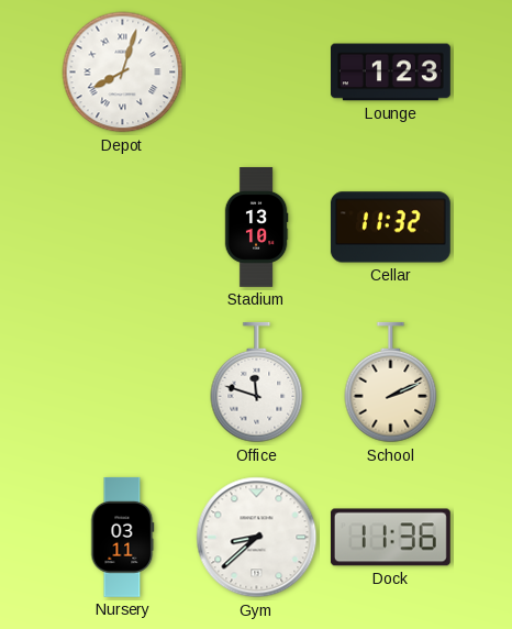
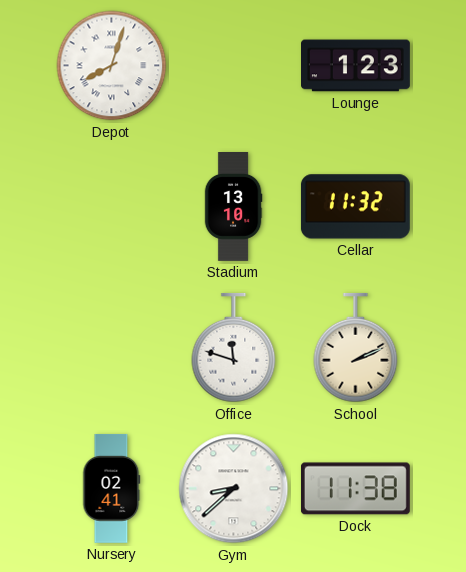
Nursery: 03:11 -> 02:41 (112, 488)
Dock: 11:36 -> 11:38 (355, 489)
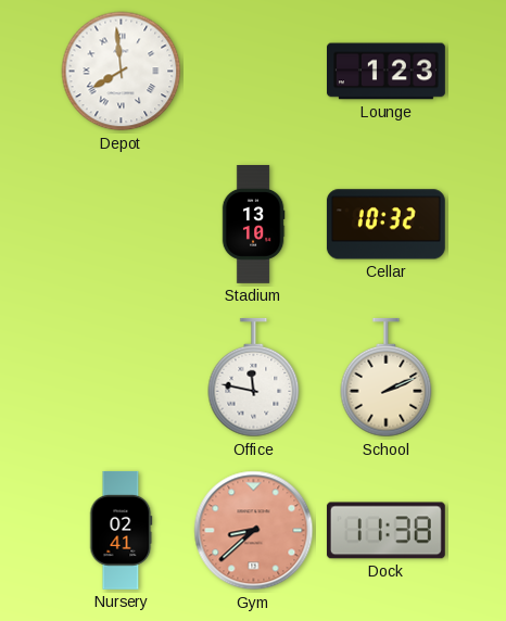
Depot: 8:03 -> 7:59 (122, 72)
Cellar: 11:32 -> 10:32 (385, 225)
Office: 11:48 -> 11:47 (254, 378)
Gym dial: white -> salmon (254, 531)
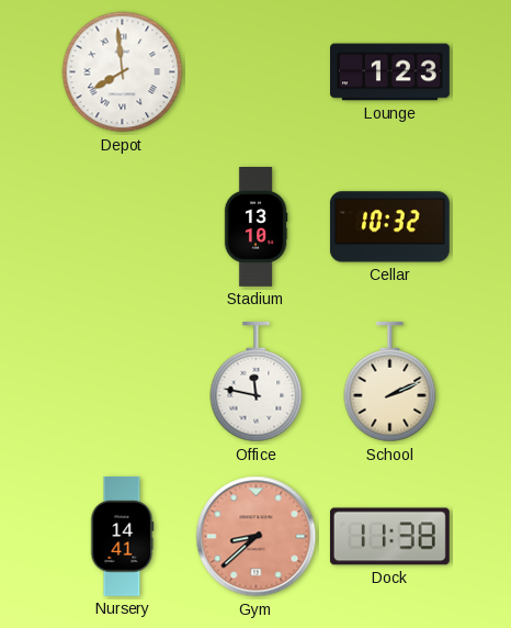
Nursery: 02:41 -> 14:41 (123, 536)
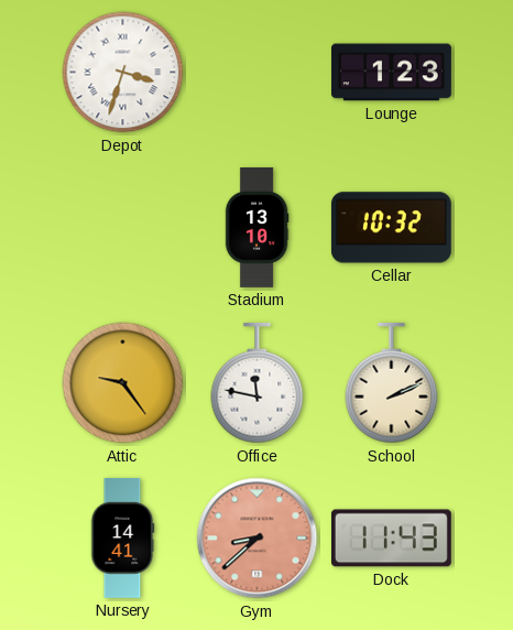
Depot: 7:59 -> 3:33 (123, 73)
Attic: none -> 9:24 (123, 383)
Dock: 11:38 -> 11:43 (391, 539)
